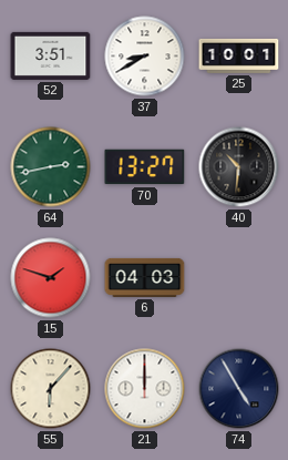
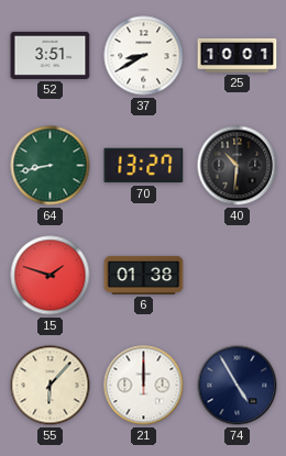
64: 2:43 -> 8:43 (51, 166)
6: 04:03 -> 01:38 (144, 275)
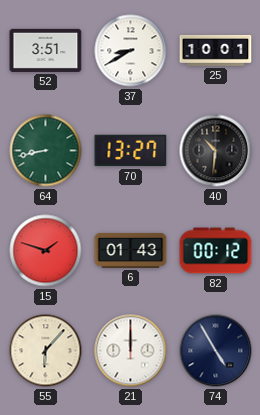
6: 01:38 -> 01:43 (131, 250)
82: none -> 00:12 (216, 251)
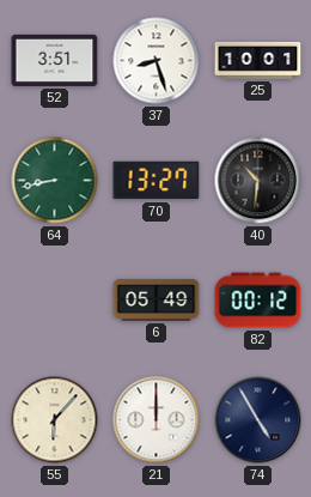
37: 8:40 -> 8:27 (157, 61)
15: 1:48 -> none (46, 251)
6: 01:43 -> 05:49 (157, 299)
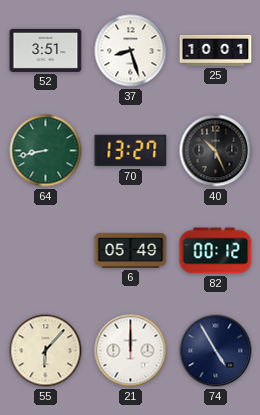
40: 10:31 -> 10:26 (216, 151)
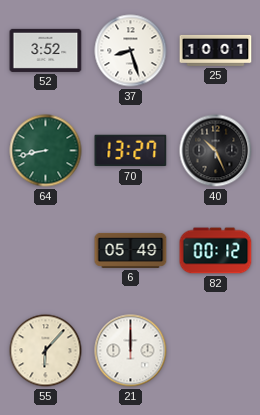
52: 3:51 -> 3:52 (46, 50)
74: 4:55 -> none (216, 351)
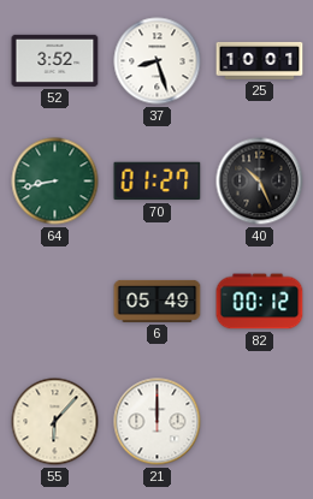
70: 13:27 -> 01:27 (158, 182)
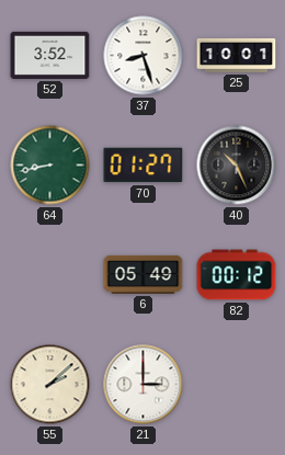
55: 6:07 -> 2:08 (50, 385)
21: 12:00 -> 3:00 (144, 385)
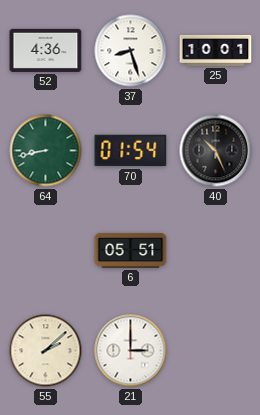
52: 3:52 -> 4:36 (46, 50)
70: 01:27 -> 01:54 (131, 151)
6: 05:49 -> 05:51 (131, 250)
82: 00:12 -> none (237, 275)
